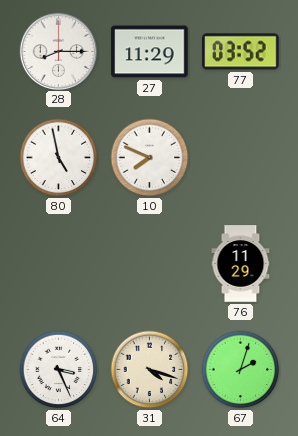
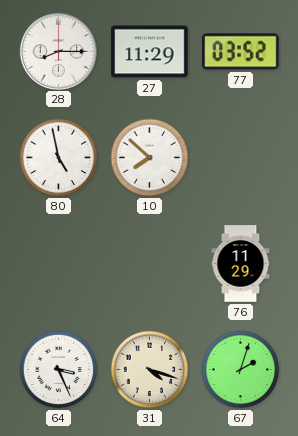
10: 7:49 -> 7:52 (150, 158)
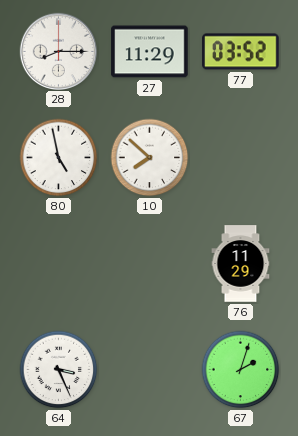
31: 4:18 -> none (150, 370)
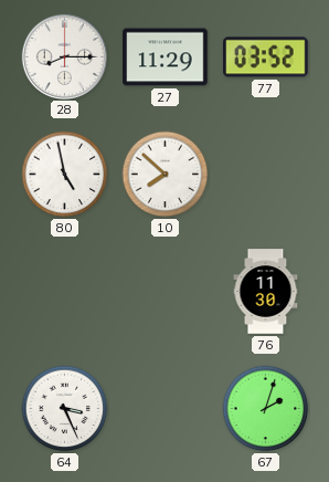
76: 11:29 -> 11:30 (266, 292)
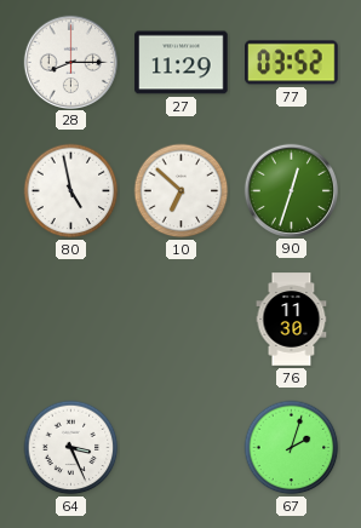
10: 7:52 -> 6:52 (182, 191)
90: none -> 12:33 (291, 190)
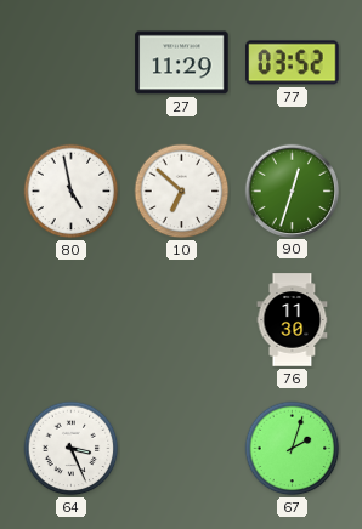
28: 8:15 -> none (70, 62)
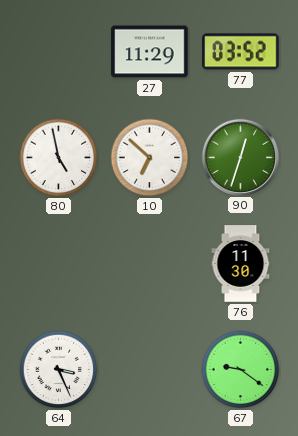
67: 2:03 -> 9:21 (241, 370)
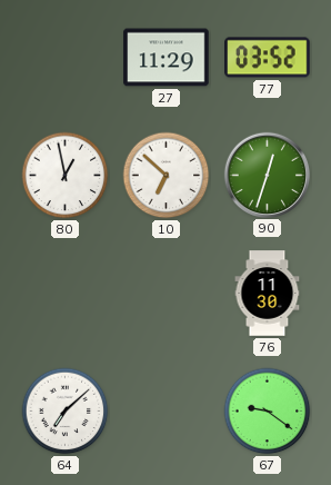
80: 4:58 -> 12:58 (66, 176)
64: 3:26 -> 7:08 (66, 412)
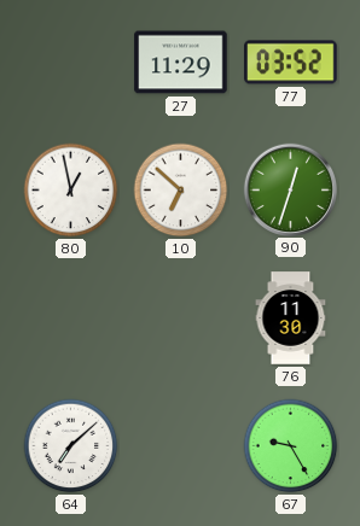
67: 9:21 -> 9:25 (291, 446)
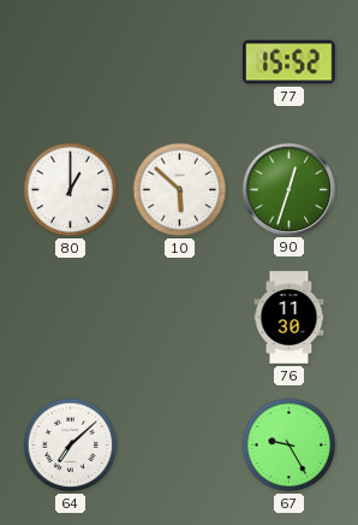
27: 11:29 -> none (181, 63)
77: 03:52 -> 15:52 (290, 63)
80: 12:58 -> 1:00 (71, 190)
10: 6:52 -> 5:52 (180, 190)
